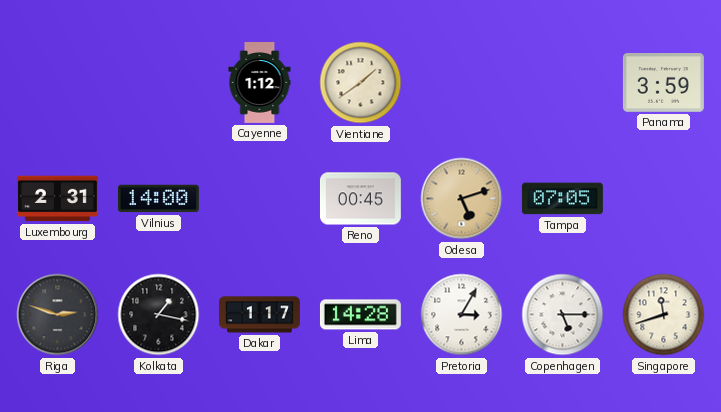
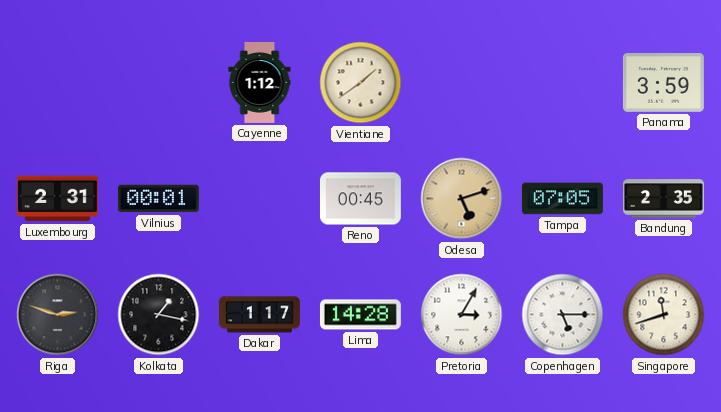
Vilnius: 14:00 -> 00:01 (158, 199)
Bandung: none -> 2:35 (663, 199)
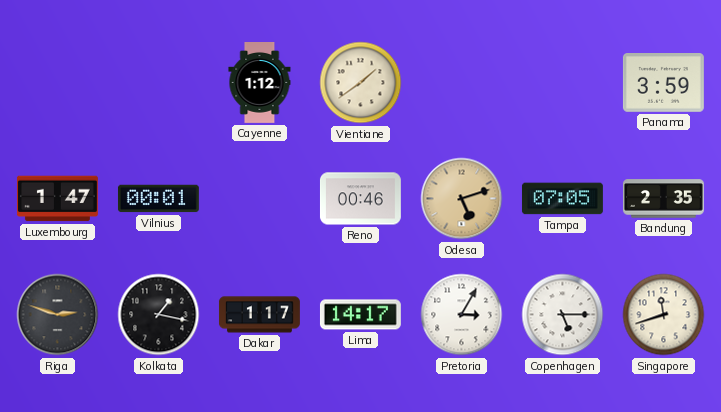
Luxembourg: 2:31 -> 1:47 (57, 199)
Reno: 00:45 -> 00:46 (360, 199)
Lima: 14:28 -> 14:17 (360, 315)
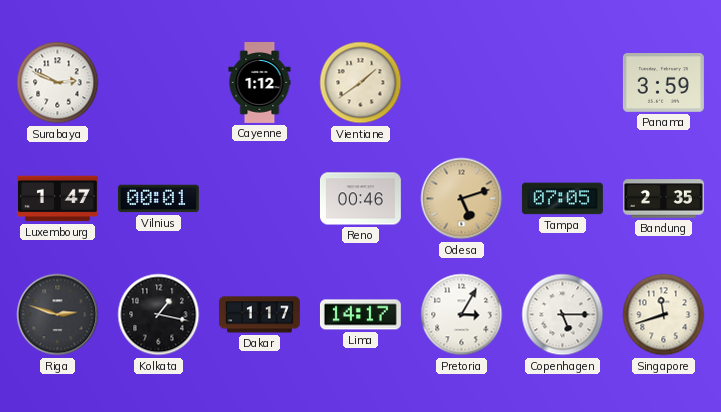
Surabaya: none -> 2:49 (58, 83)
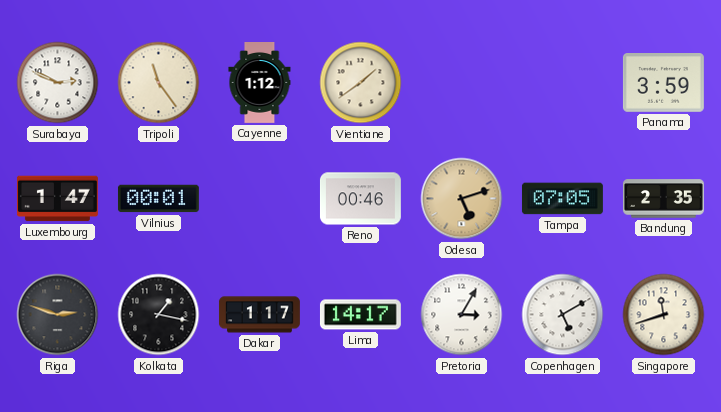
Tripoli: none -> 11:24 (159, 83)
Copenhagen: 5:15 -> 5:10 (563, 315)
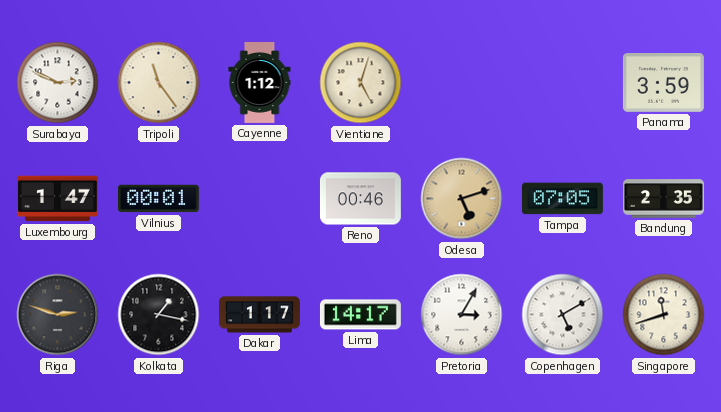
Vientiane: 1:39 -> 5:03 (361, 83)
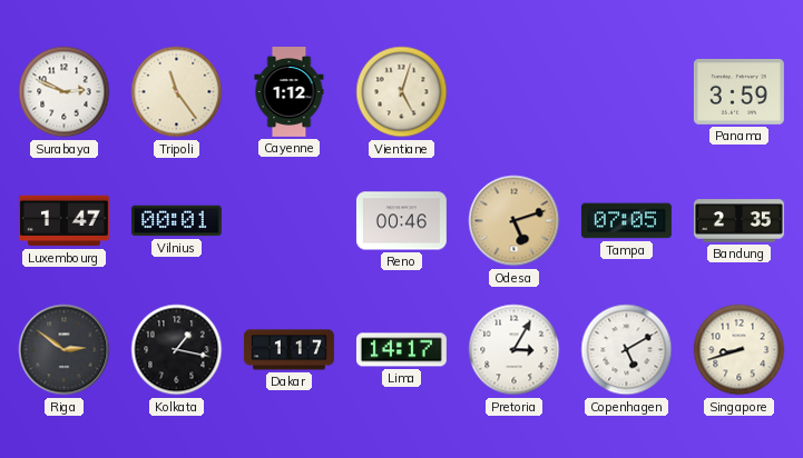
Riga: 2:48 -> 2:51 (65, 350)
Singapore: 11:42 -> 8:42 (740, 350)
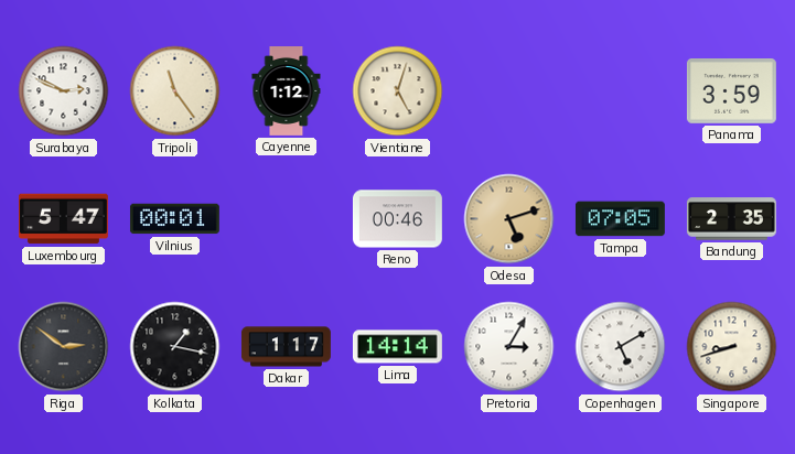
Luxembourg: 1:47 -> 5:47 (63, 219)
Lima: 14:17 -> 14:14 (397, 347)
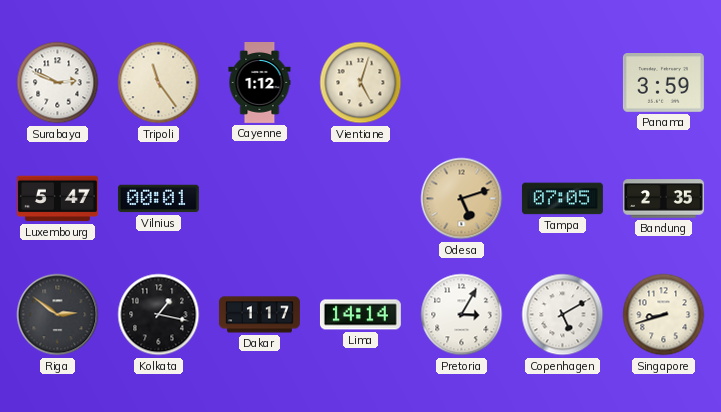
Reno: 00:46 -> none (397, 219)
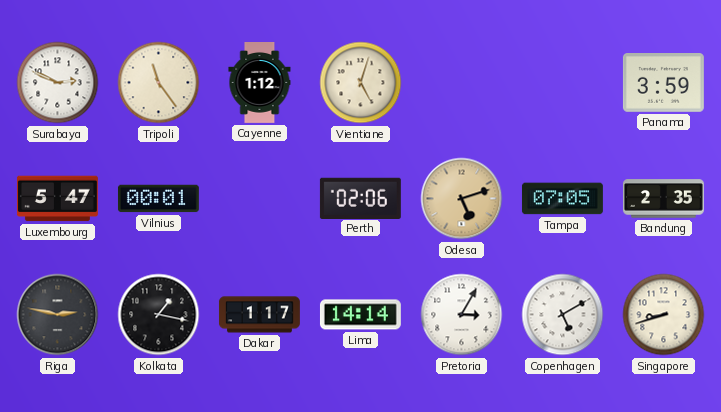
Perth: none -> 02:06 (360, 198)
Riga: 2:51 -> 2:47 (58, 315)
